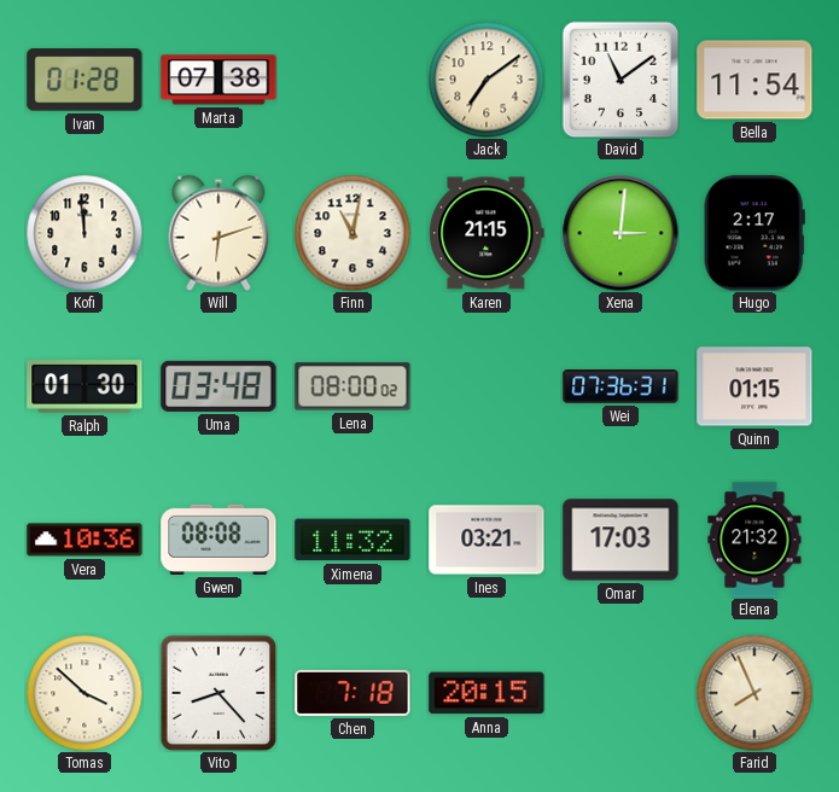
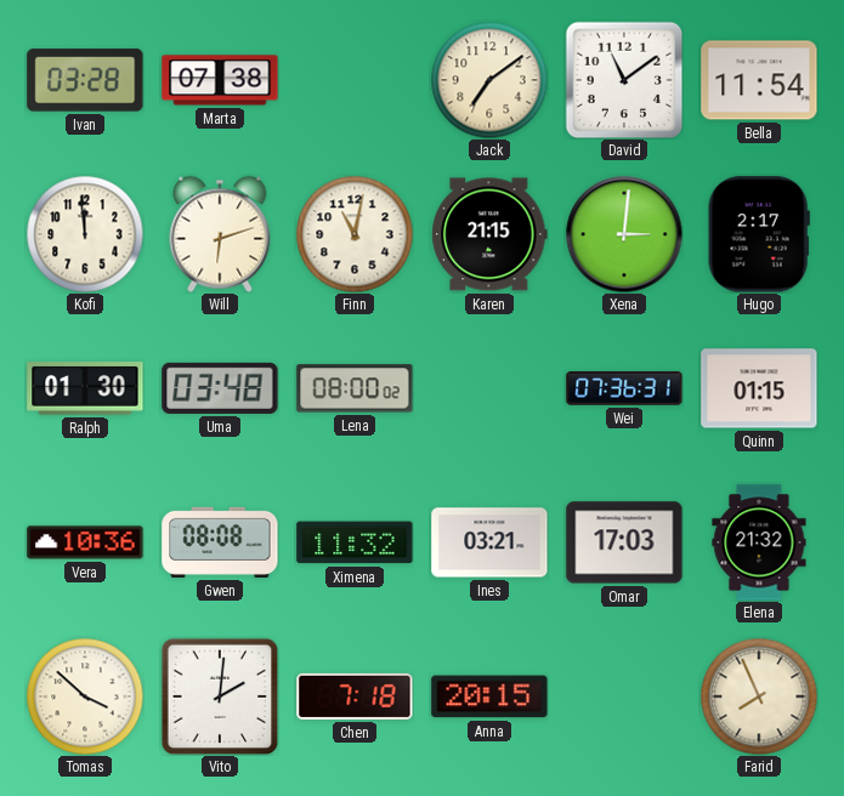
Ivan: 01:28 -> 03:28 (85, 80)
Vito: 8:23 -> 2:01 (220, 696)
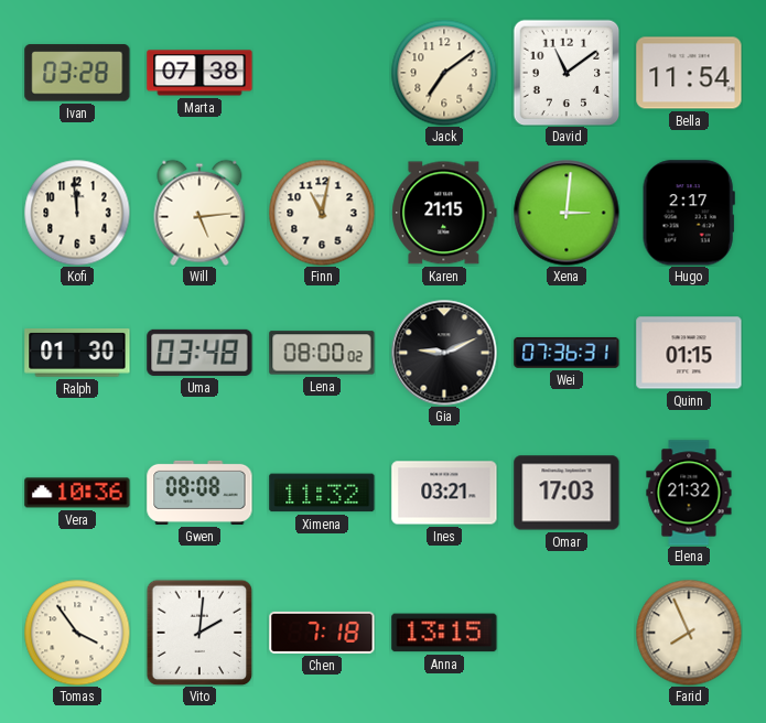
Will: 6:12 -> 5:14 (199, 213)
Gia: none -> 9:11 (444, 353)
Tomas: 3:52 -> 3:54 (77, 633)
Anna: 20:15 -> 13:15 (444, 633)
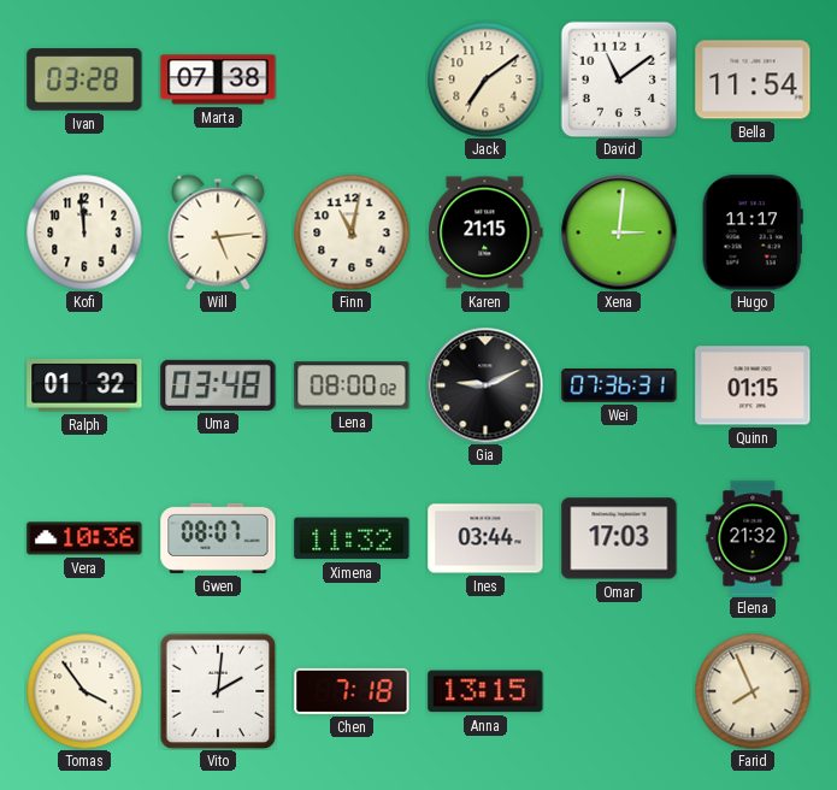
Hugo: 2:17 -> 11:17 (753, 232)
Ralph: 01:30 -> 01:32 (84, 385)
Gwen: 08:08 -> 08:07 (218, 538)
Ines: 03:21 -> 03:44 (485, 538)
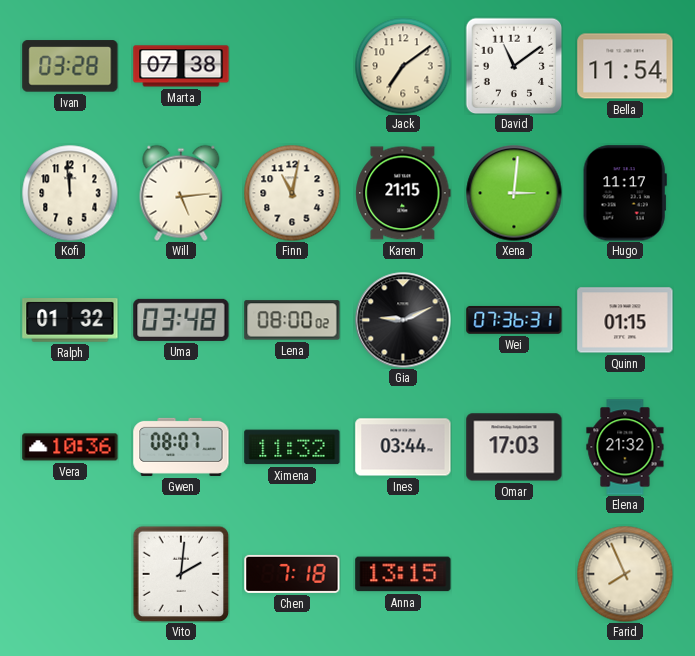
Tomas: 3:54 -> none (84, 691)
